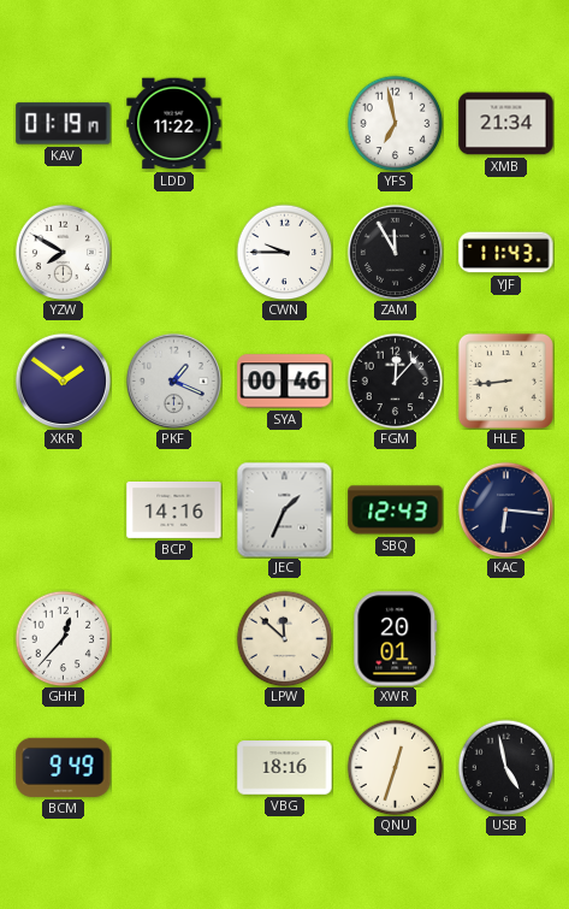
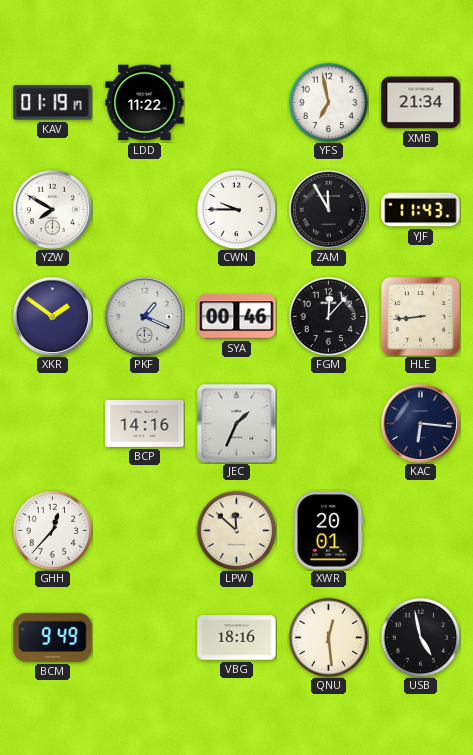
SBQ: 12:43 -> none (396, 510)
QNU: 12:33 -> 12:29 (328, 637)
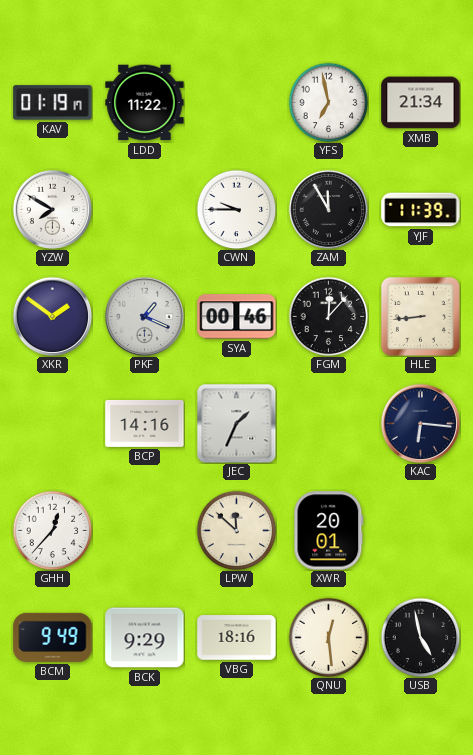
YJF: 11:43 -> 11:39 (421, 210)
BCK: none -> 9:29 (145, 638)
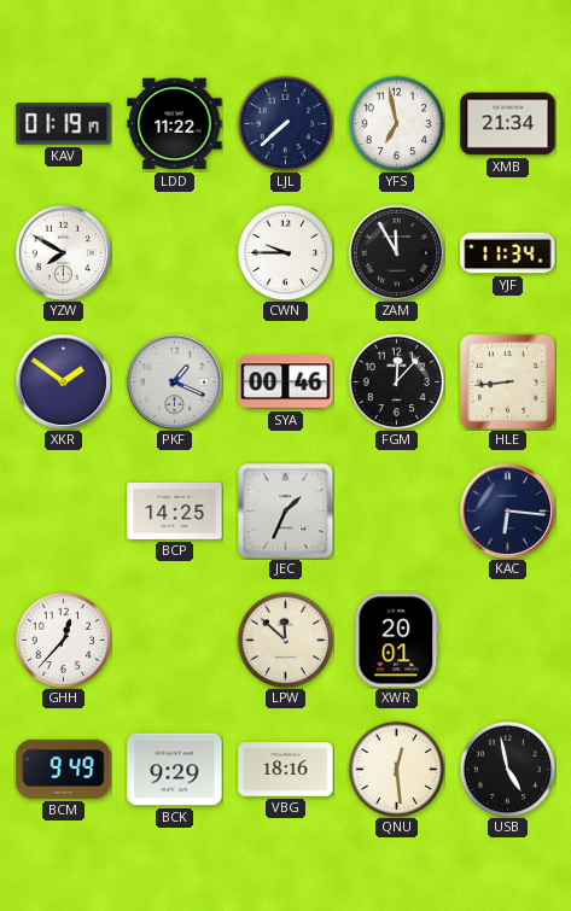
LJL: none -> 7:38 (285, 123)
YJF: 11:39 -> 11:34 (508, 253)
BCP: 14:16 -> 14:25 (175, 510)
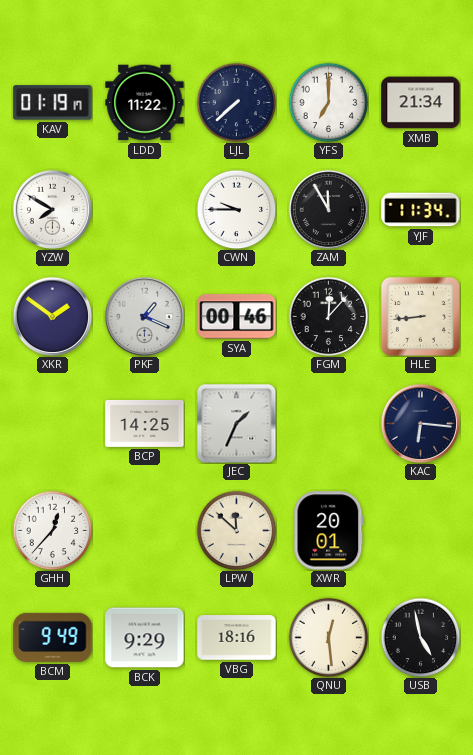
YFS: 6:58 -> 7:00 (328, 102)
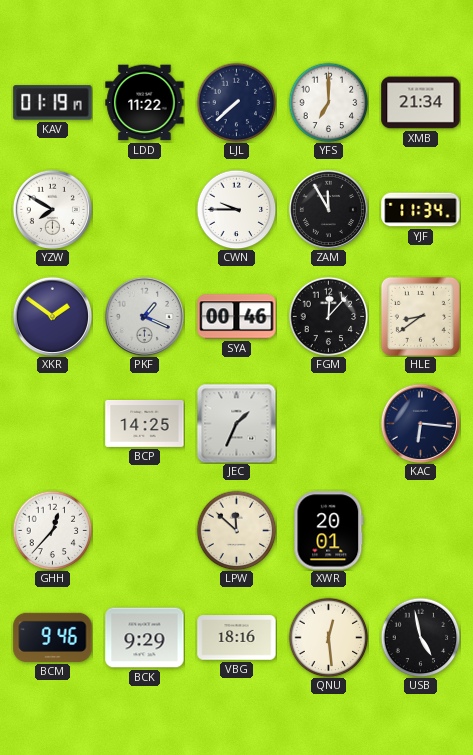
HLE: 8:44 -> 8:39 (420, 316)
BCM: 9:49 -> 9:46 (53, 637)
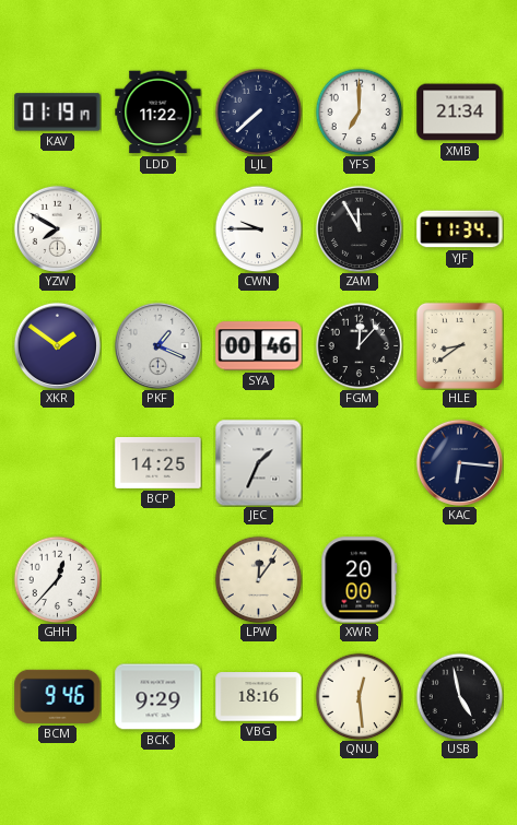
LPW: 11:52 -> 12:06 (258, 579)
XWR: 20:01 -> 20:00 (360, 580)
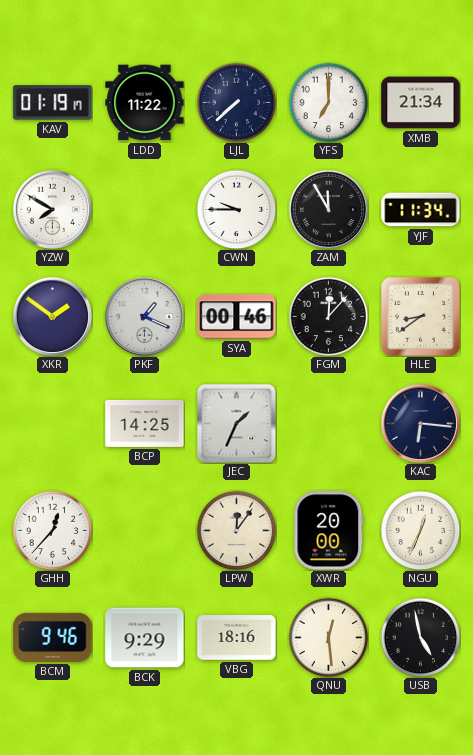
NGU: none -> 12:34 (420, 530)
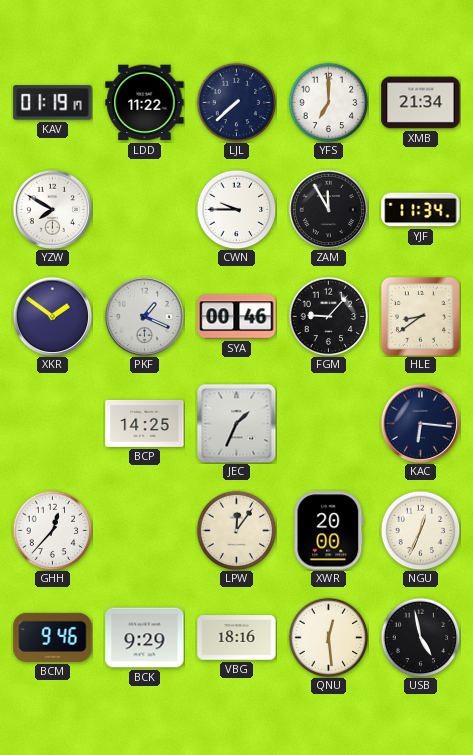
FGM: 12:07 -> 9:07 (328, 316)
